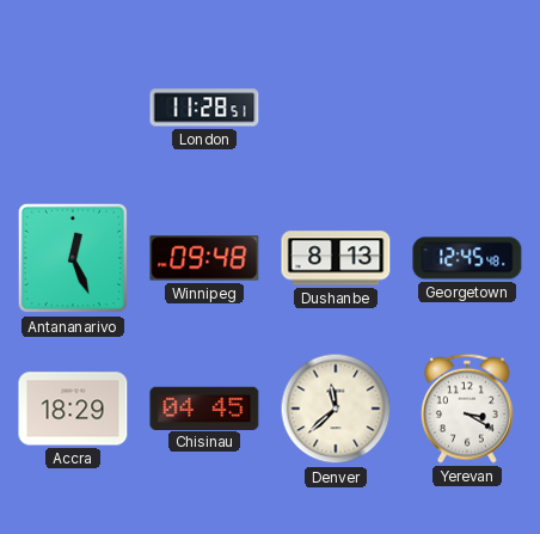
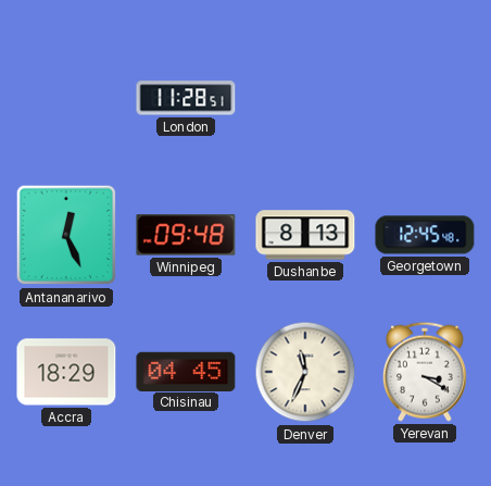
Denver: 11:38 -> 11:34 (305, 372)
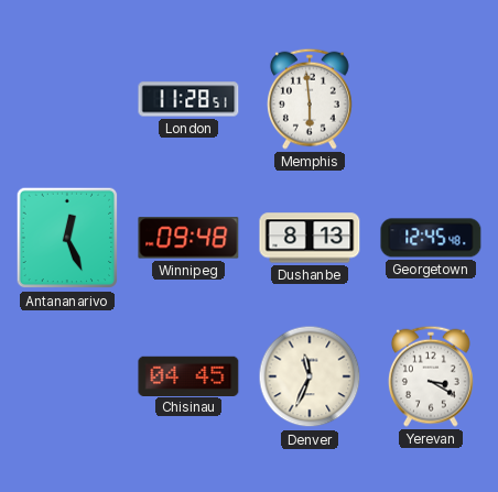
Memphis: none -> 5:59 (311, 99)
Accra: 18:29 -> none (66, 372)
